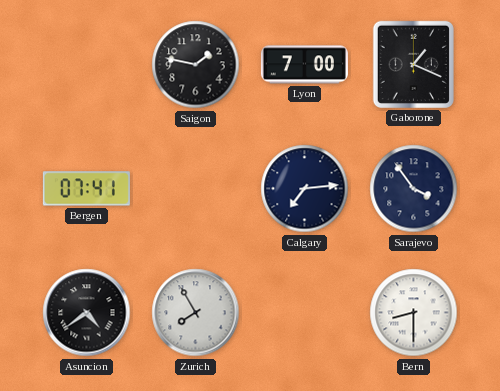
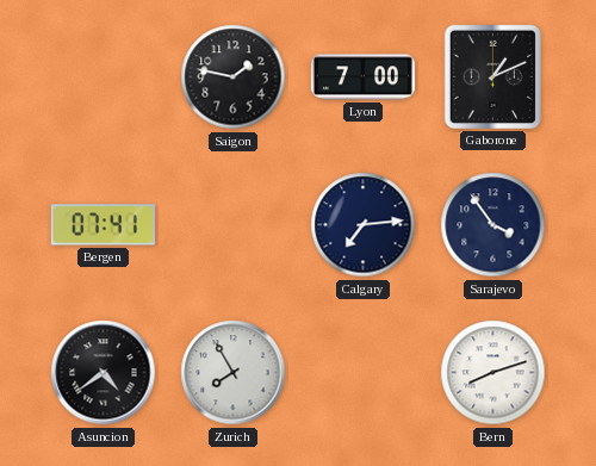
Gaborone: 1:19 -> 1:11 (492, 76)
Bern: 8:30 -> 8:12 (493, 373)
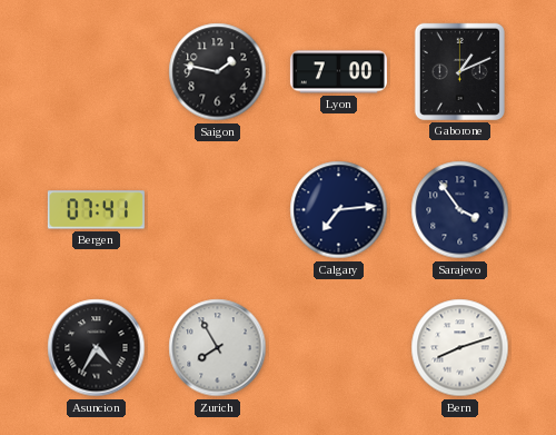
Asuncion: 4:39 -> 4:35 (97, 348)
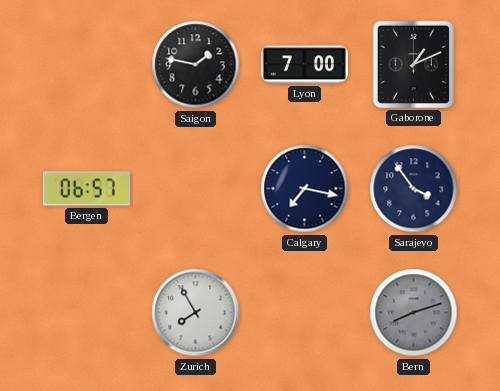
Bergen: 07:41 -> 06:57 (86, 189)
Calgary: 7:14 -> 7:17 (305, 189)
Asuncion: 4:35 -> none (97, 348)
Bern dial: white -> grey (414, 313)
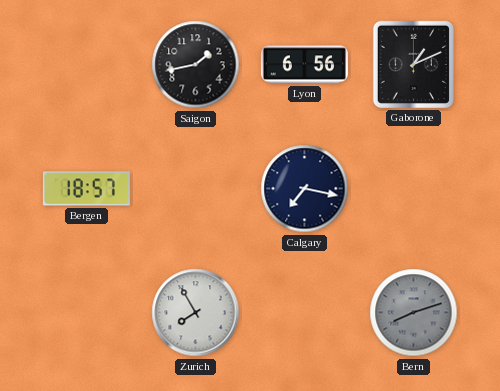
Saigon: 1:47 -> 1:43 (196, 65)
Lyon: 7:00 -> 6:56 (304, 65)
Bergen: 06:57 -> 18:57 (86, 189)
Sarajevo: 3:54 -> none (414, 189)
